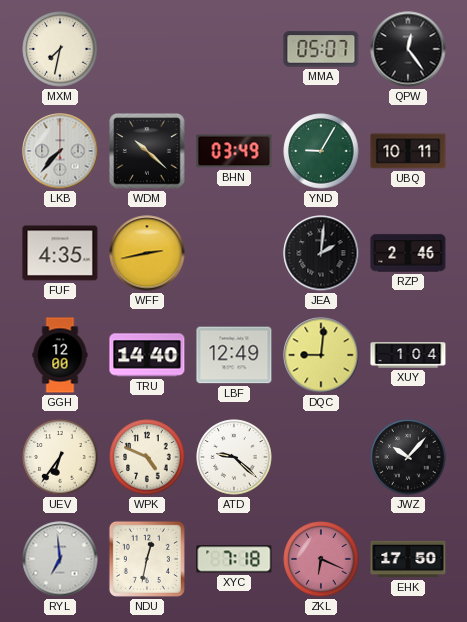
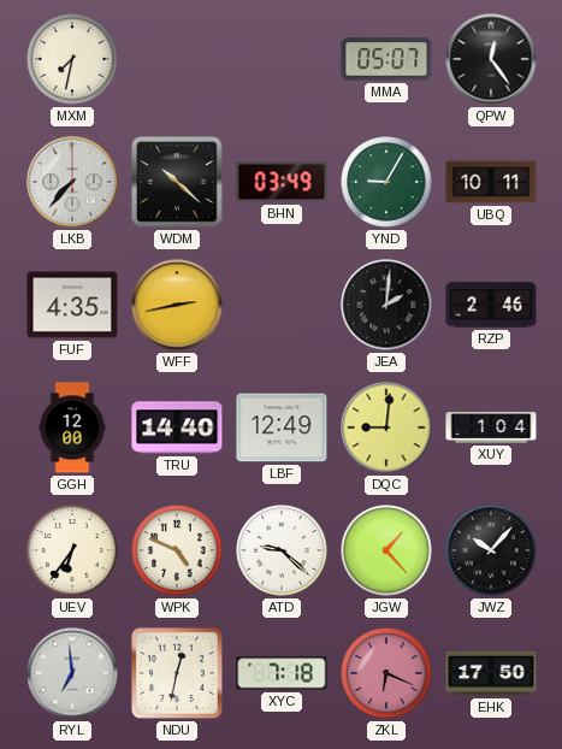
JGW: none -> 1:23 (386, 550)
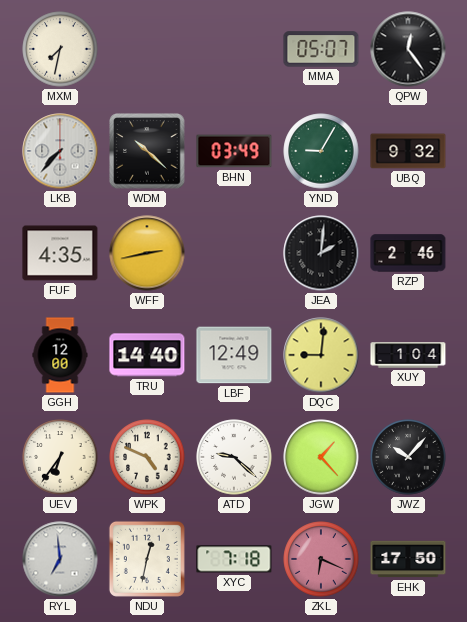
UBQ: 10:11 -> 9:32 (408, 151)
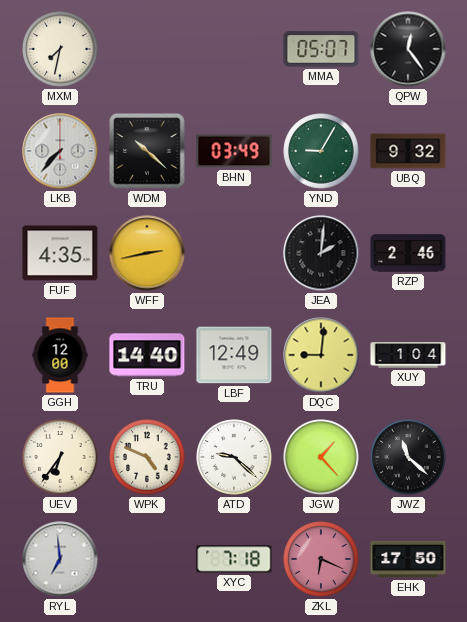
JWZ: 10:07 -> 11:22 (408, 457)
NDU: 12:32 -> none (147, 559)
